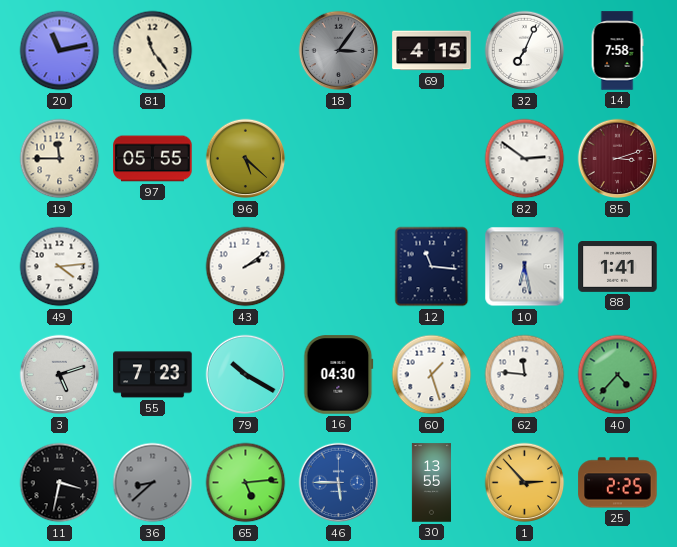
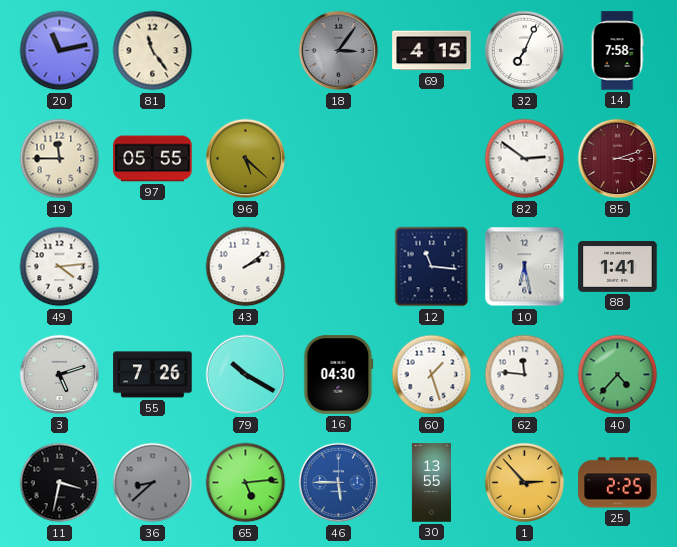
55: 7:23 -> 7:26 (153, 375)
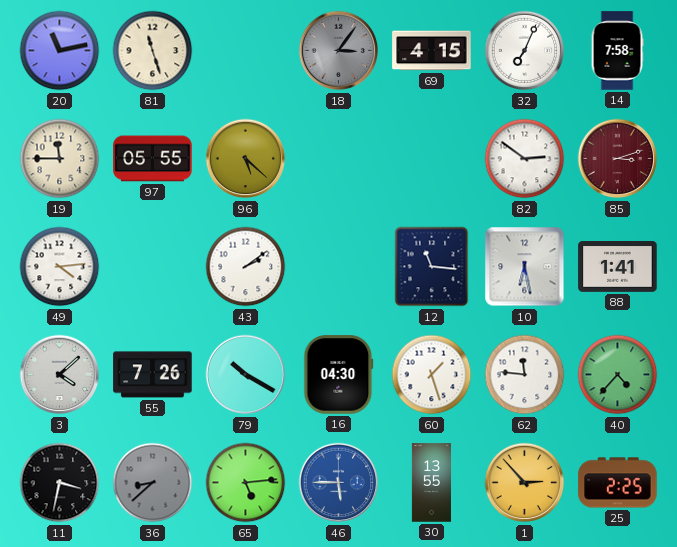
81: 11:24 -> 11:27 (153, 51)
3: 5:12 -> 4:08 (60, 375)
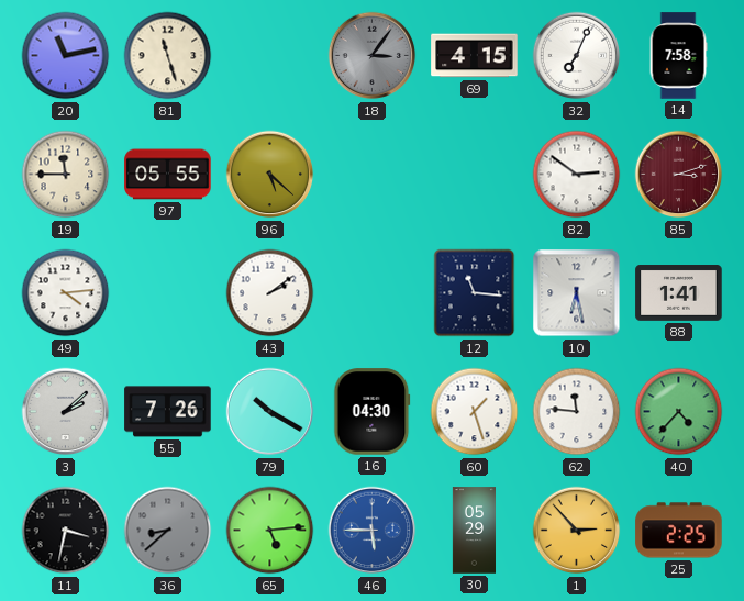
3: 4:08 -> 2:08 (66, 412)
30: 13:55 -> 05:29 (474, 531)
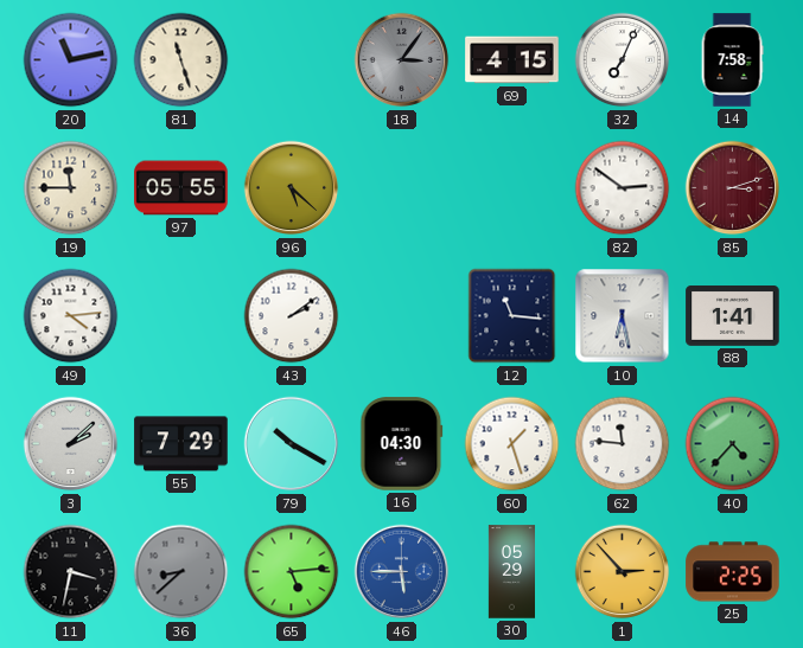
55: 7:26 -> 7:29 (181, 444)
